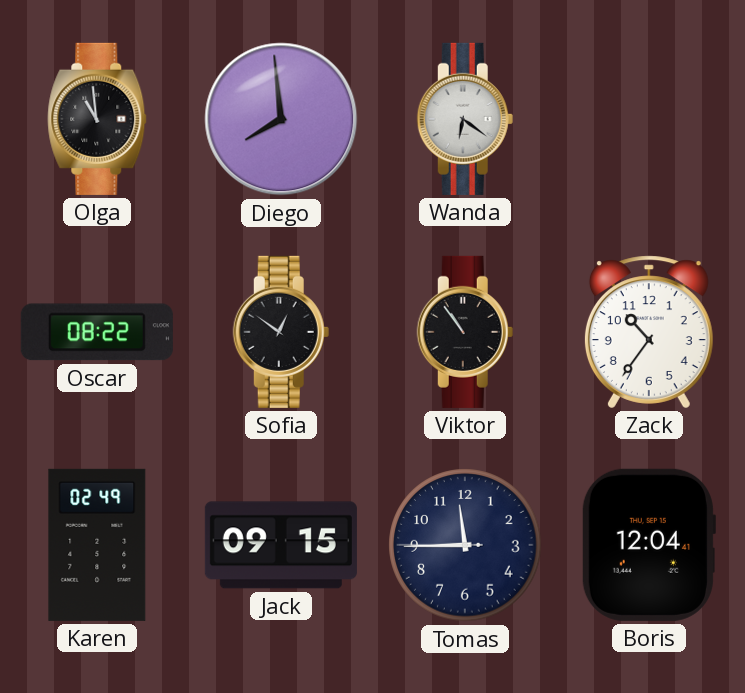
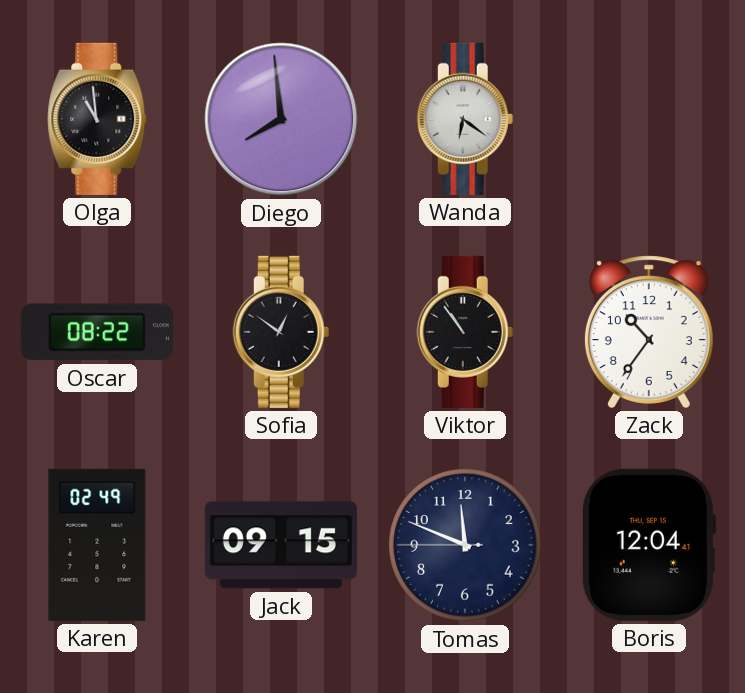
Tomas: 11:44 -> 11:48 (465, 545)
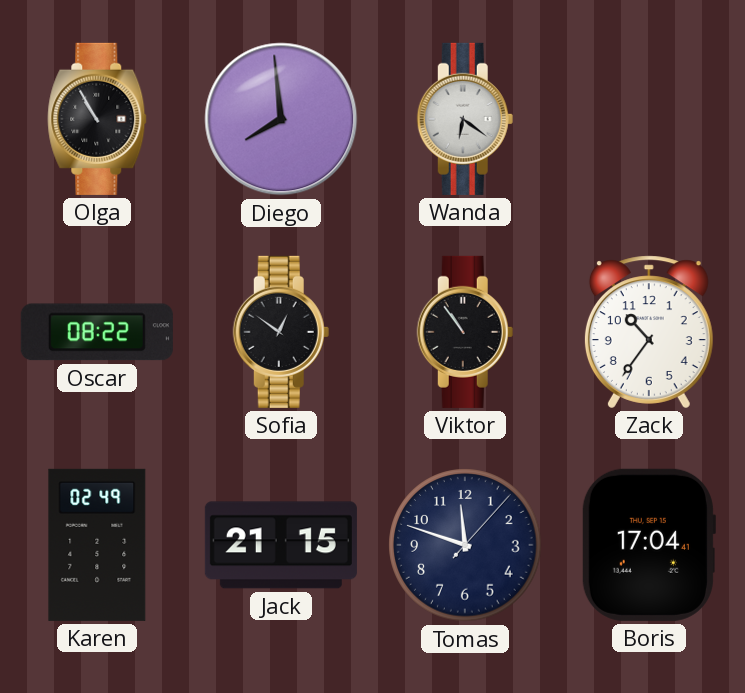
Olga: 10:59 -> 10:55 (97, 119)
Jack: 09:15 -> 21:15 (281, 545)
Tomas: 11:48:45 -> 11:48:07 (465, 545)
Boris: 12:04 -> 17:04 (648, 545)
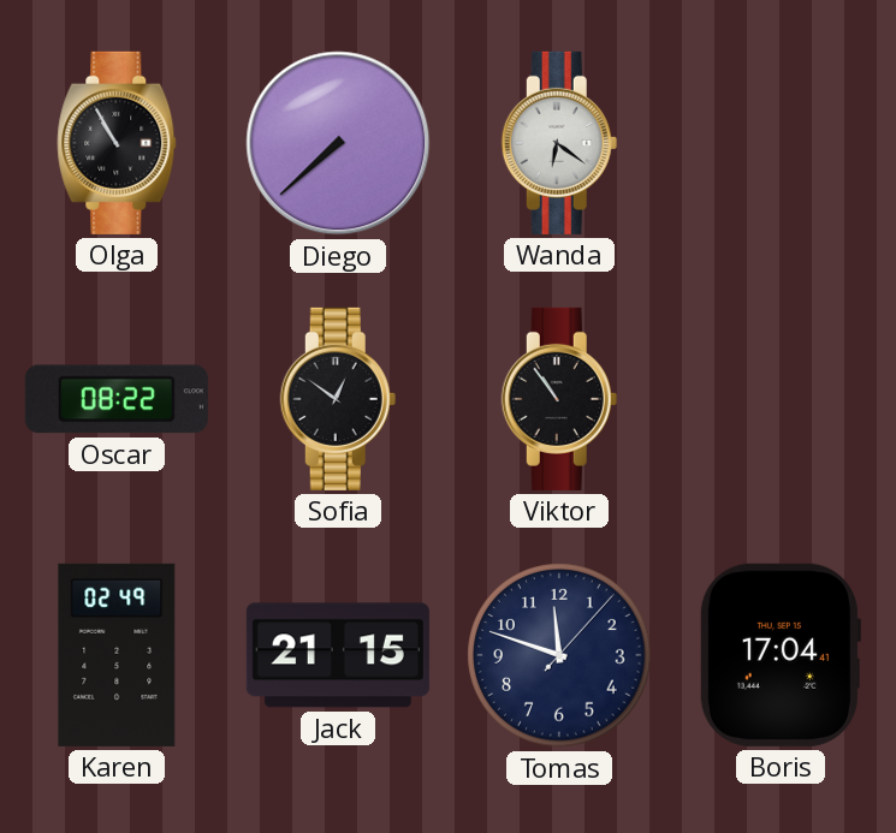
Diego: 7:59 -> 7:38 (338, 143)
Zack: 10:36 -> none (649, 332)
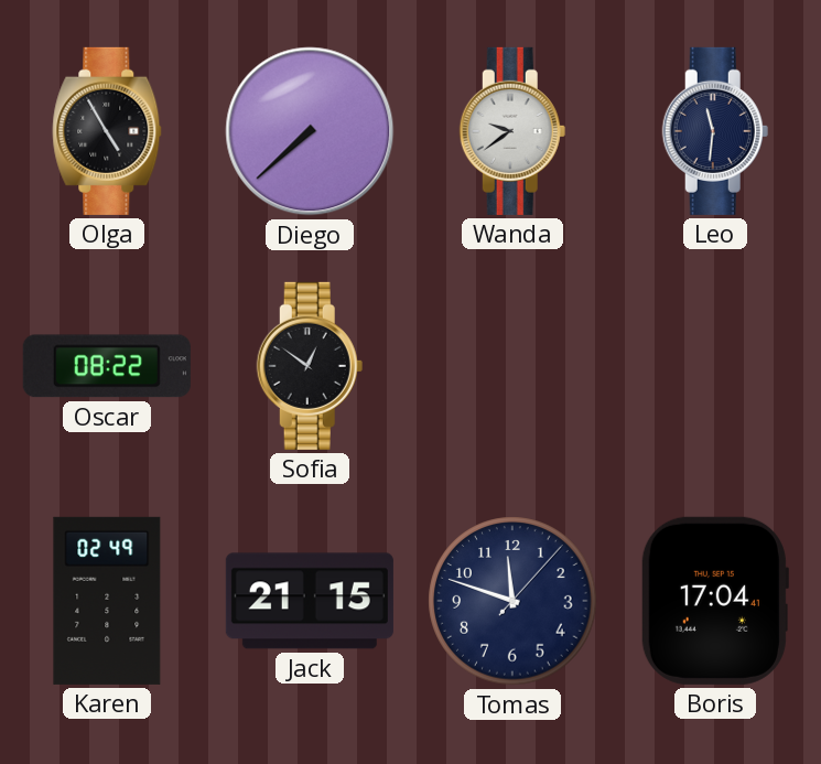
Olga: 10:55 -> 4:55 (107, 131)
Wanda: 6:21 -> 9:39 (512, 131)
Leo: none -> 11:31 (715, 131)
Viktor: 10:54 -> none (559, 399)
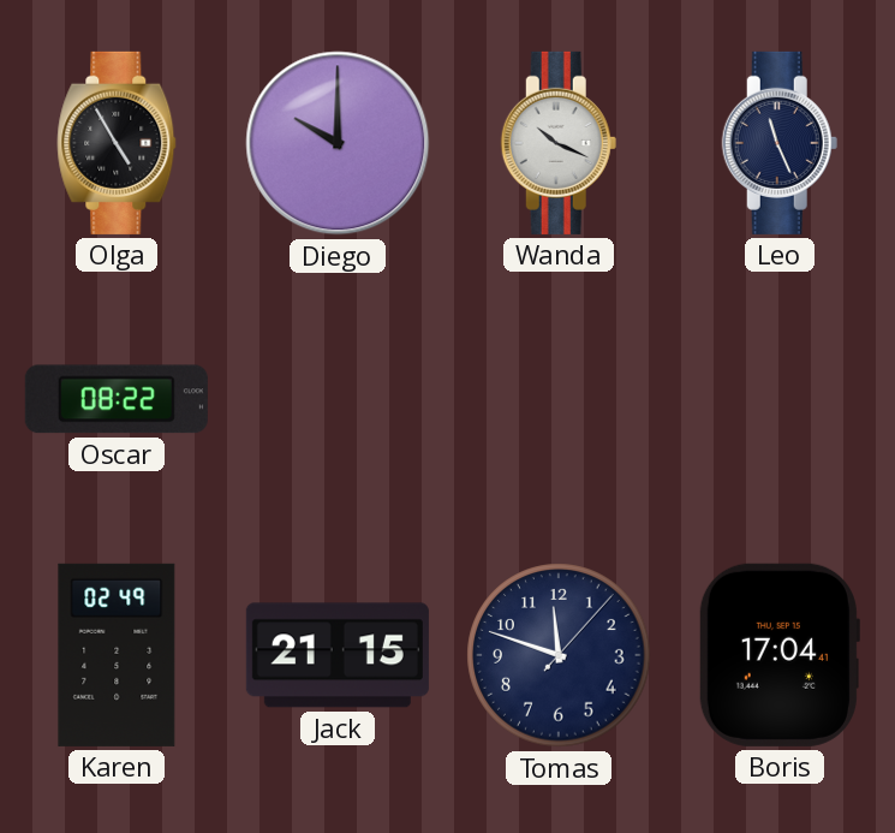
Diego: 7:38 -> 10:00 (338, 143)
Wanda: 9:39 -> 10:19 (559, 143)
Leo: 11:31 -> 11:26 (780, 143)
Sofia: 12:51 -> none (310, 366)
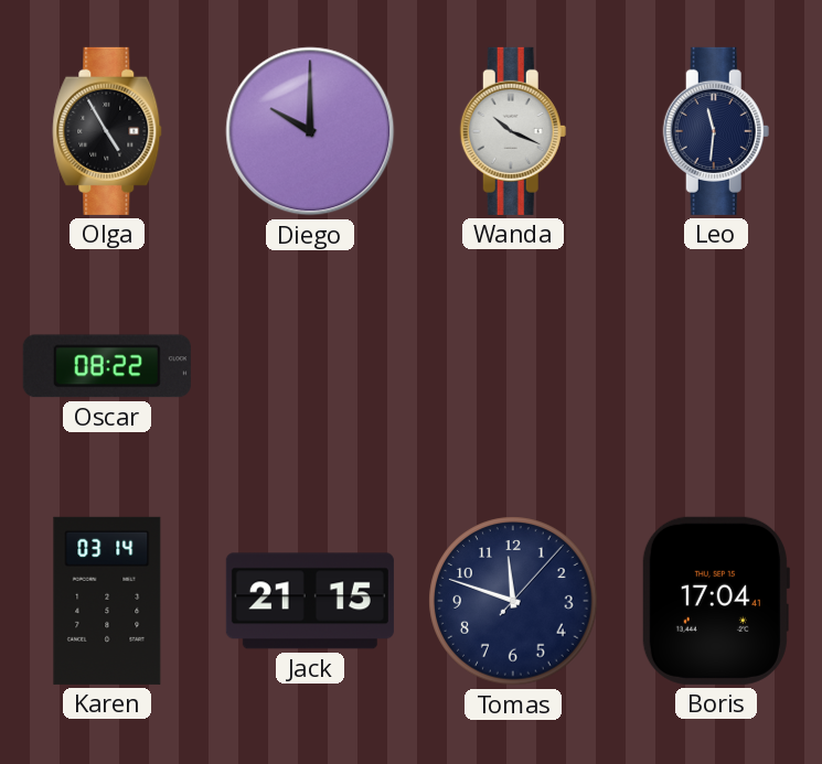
Leo: 11:26 -> 11:31 (716, 131)
Karen: 02:49 -> 03:14 (107, 601)
